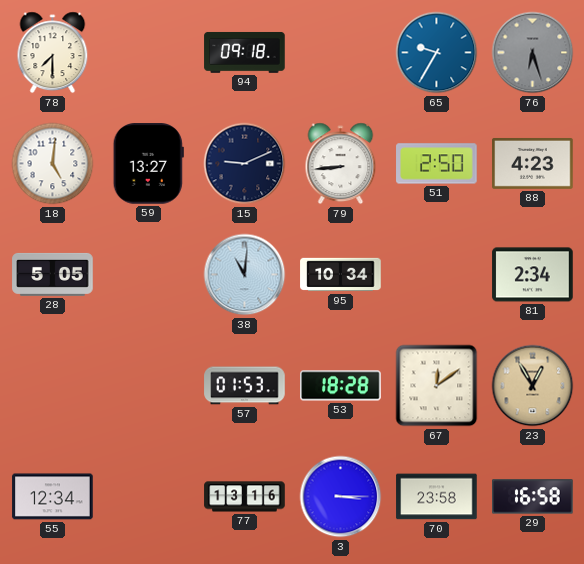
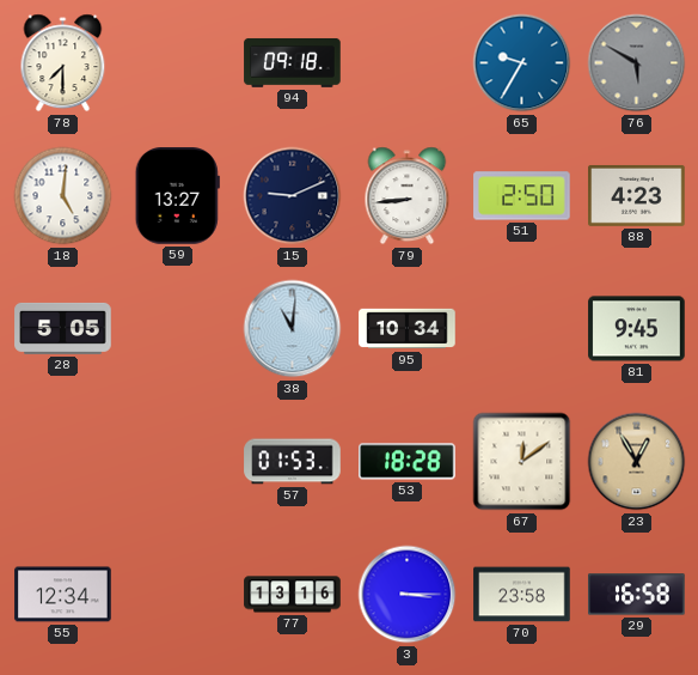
76: 6:27 -> 5:50 (637, 63)
81: 2:34 -> 9:45 (637, 329)
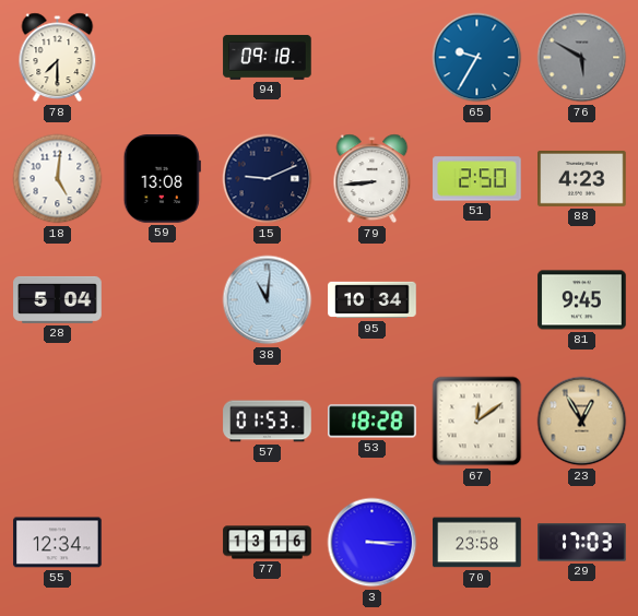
59: 13:27 -> 13:08 (162, 179)
28: 5:05 -> 5:04 (58, 299)
29: 16:58 -> 17:03 (582, 543)
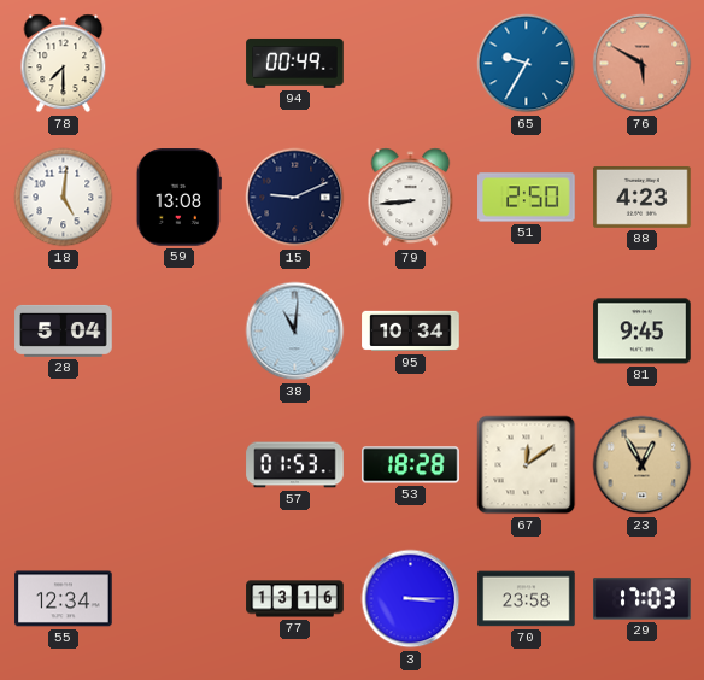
94: 09:18 -> 00:49 (295, 63)
76 dial: grey -> salmon (643, 64)
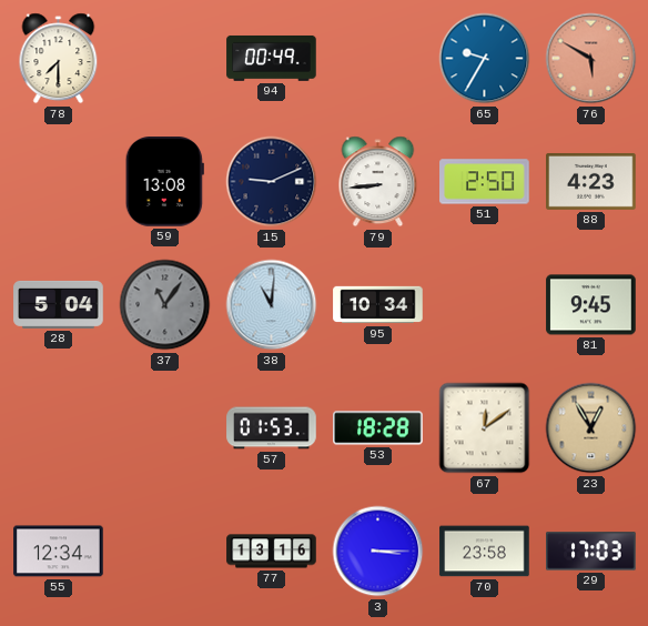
18: 5:01 -> none (64, 198)
37: none -> 11:06 (165, 305)
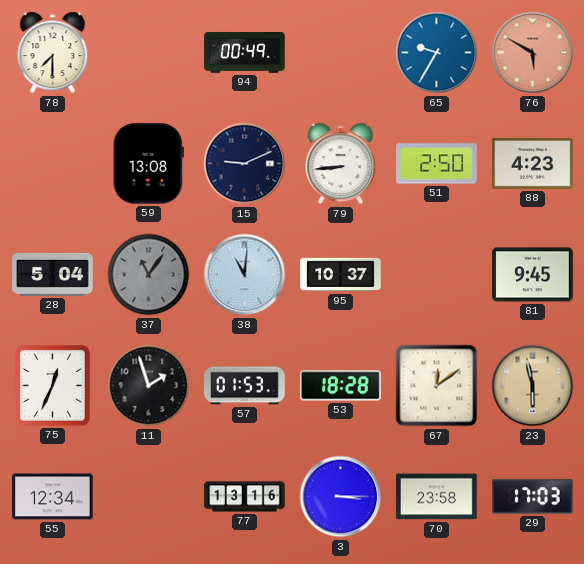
95: 10:34 -> 10:37 (341, 275)
75: none -> 12:34 (52, 385)
11: none -> 1:57 (149, 386)
23: 12:55 -> 5:58 (533, 386)
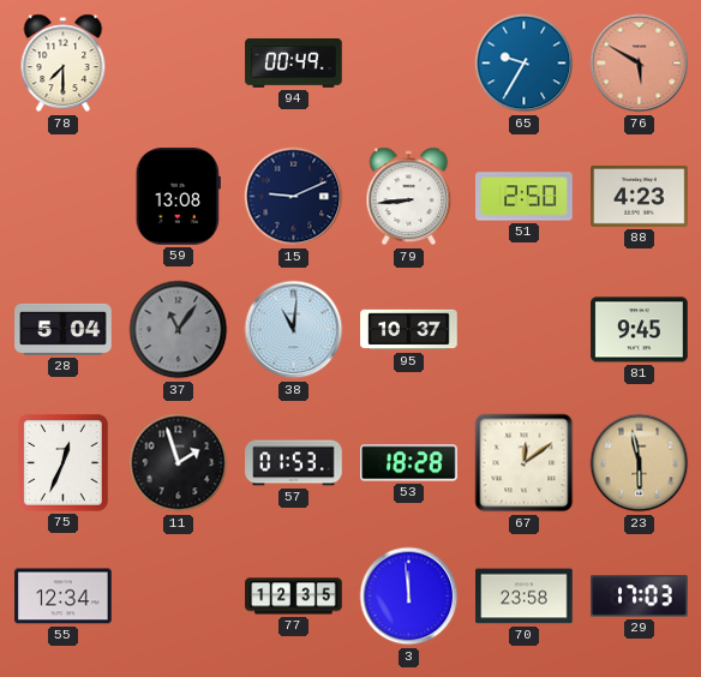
77: 13:16 -> 12:35 (294, 597)
3: 3:15 -> 11:59 (409, 597)
